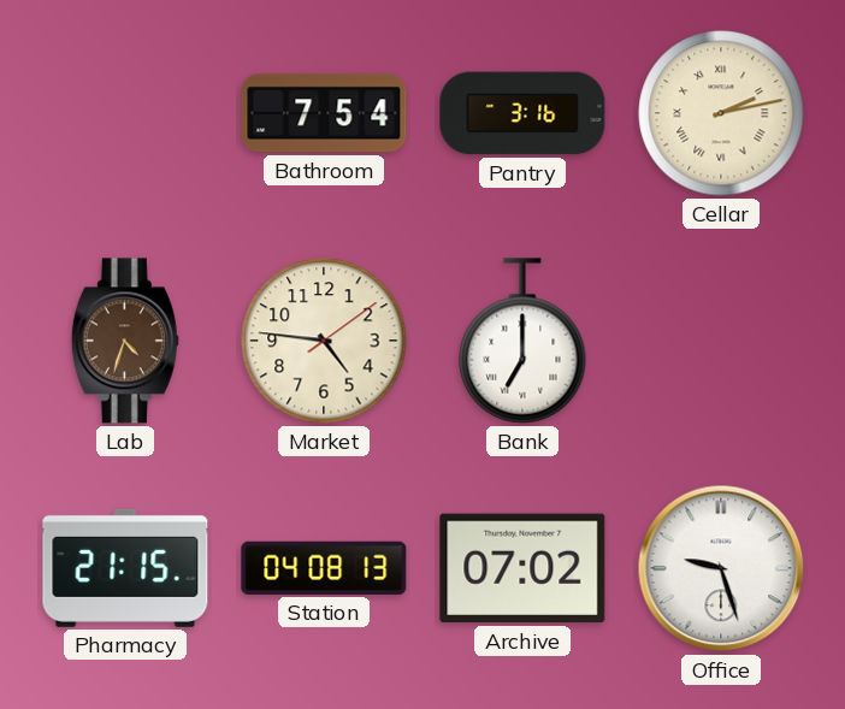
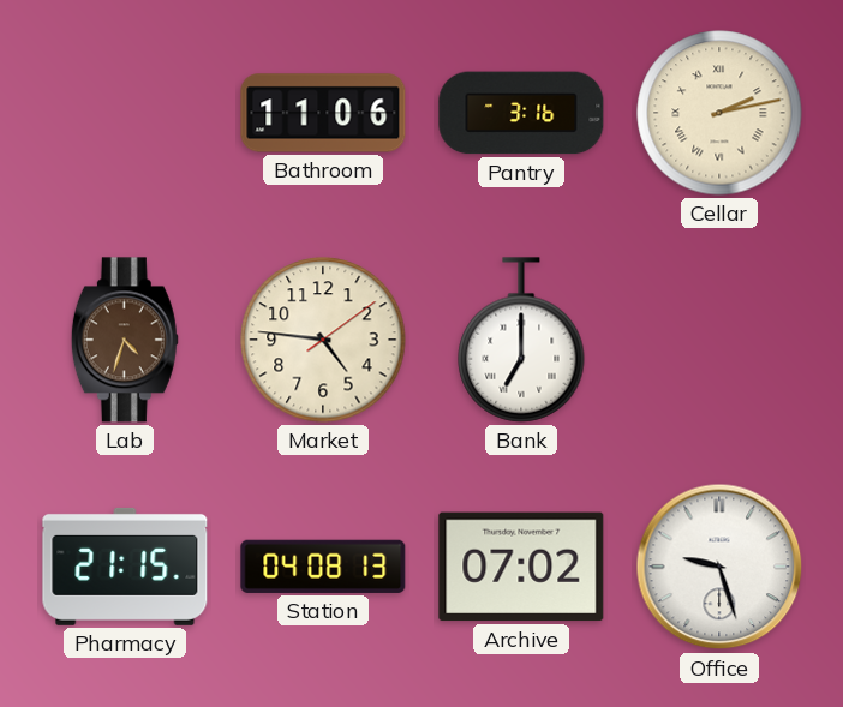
Bathroom: 7:54 -> 11:06 (323, 113)
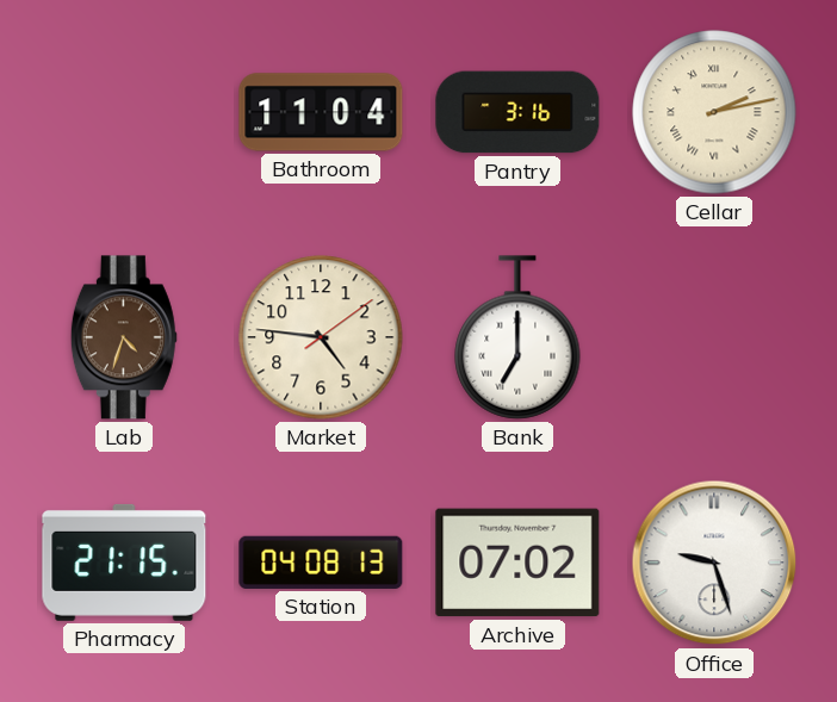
Bathroom: 11:06 -> 11:04 (321, 112)
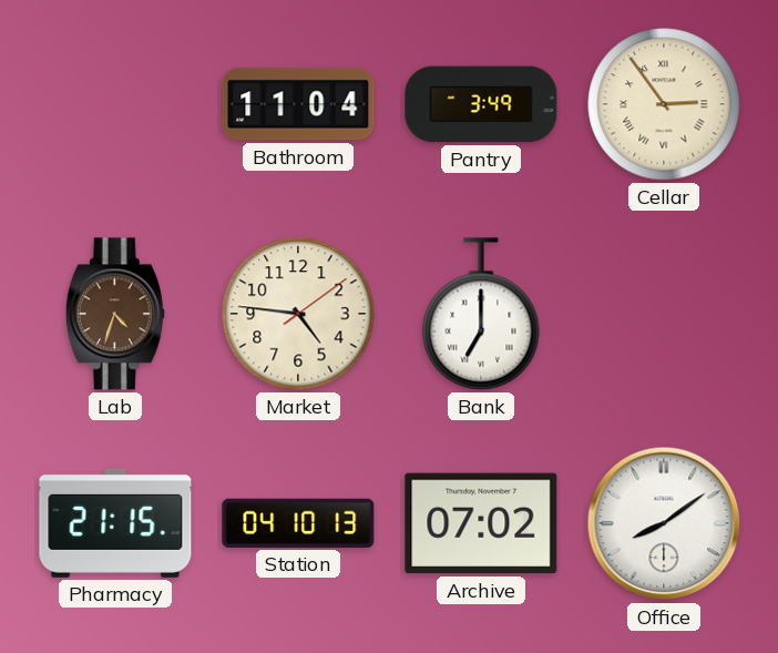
Pantry: 3:16 -> 3:49 (481, 104)
Cellar: 2:13 -> 2:54 (664, 104)
Station: 04:08 -> 04:10 (298, 523)
Office: 9:27 -> 8:09 (664, 523)
